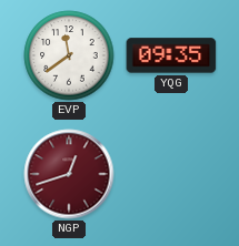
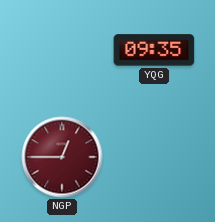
EVP: 11:39 -> none (69, 55)
NGP: 12:42 -> 12:45 (62, 157)
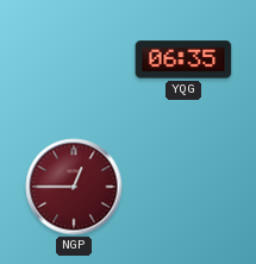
YQG: 09:35 -> 06:35 (183, 59)
